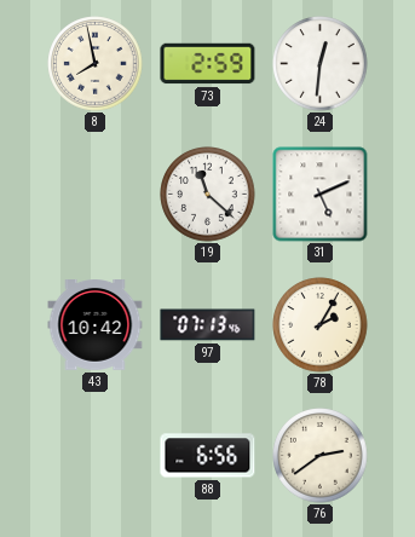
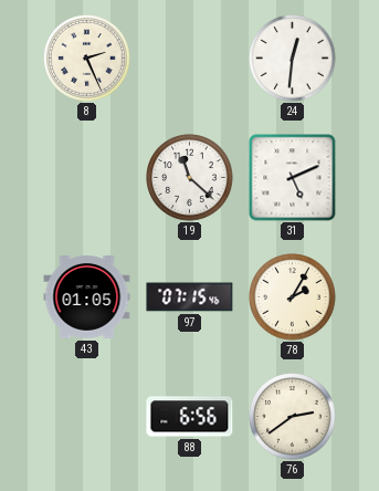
8: 7:58 -> 2:26 (87, 59)
73: 2:59 -> none (208, 64)
43: 10:42 -> 01:05 (87, 297)
97: 07:13 -> 07:15 (190, 297)
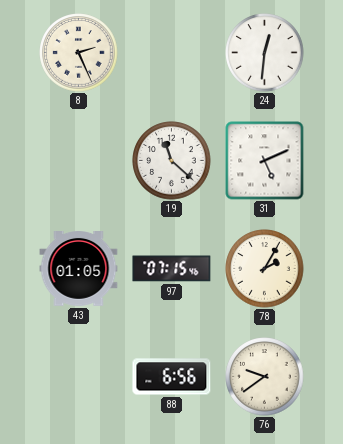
76: 2:39 -> 9:39 (265, 377)
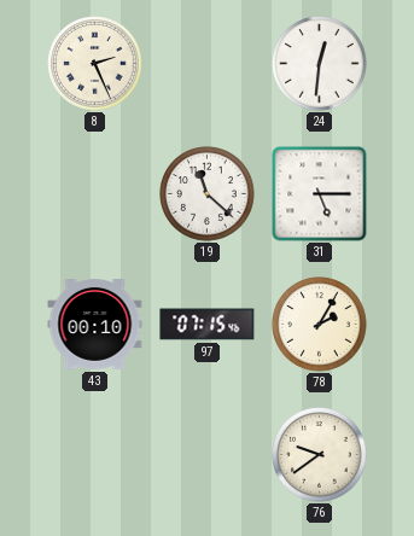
31: 5:11 -> 5:15 (320, 194)
43: 01:05 -> 00:10 (95, 325)
88: 6:56 -> none (172, 377)
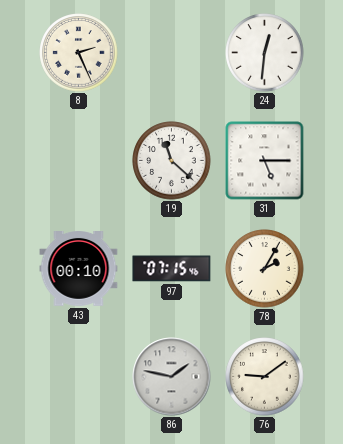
86: none -> 1:47 (172, 377)
76: 9:39 -> 9:09 (265, 377)
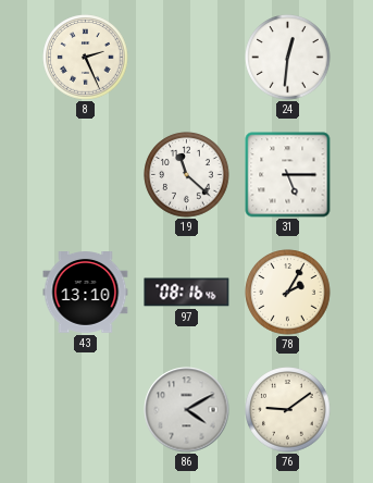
43: 00:10 -> 13:10 (86, 293)
97: 07:15 -> 08:16 (187, 293)
86: 1:47 -> 4:10 (187, 410)
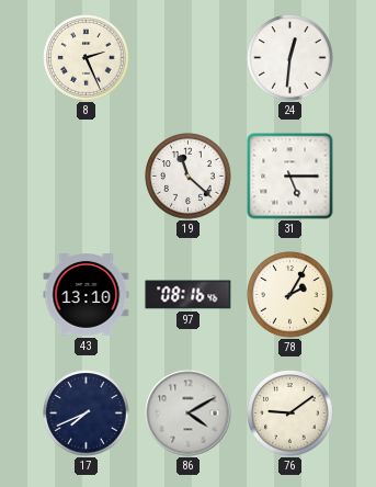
17: none -> 7:41 (87, 414)
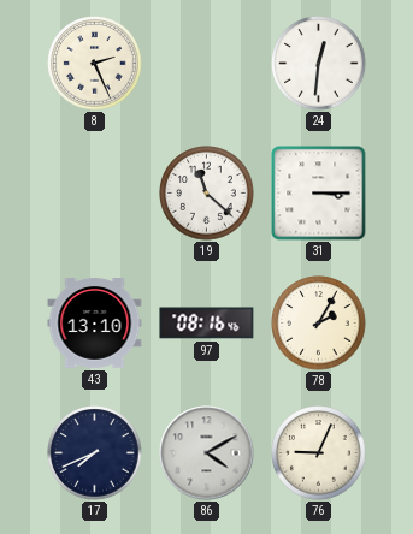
31: 5:15 -> 3:15 (319, 194)
76: 9:09 -> 9:04 (319, 453)
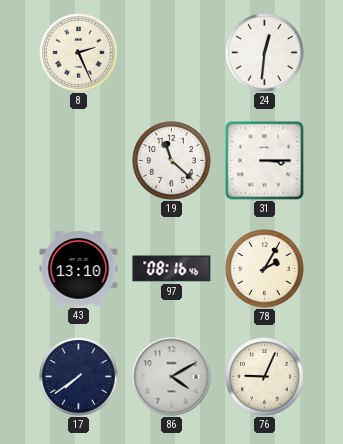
17: 7:41 -> 7:39 (79, 377)
